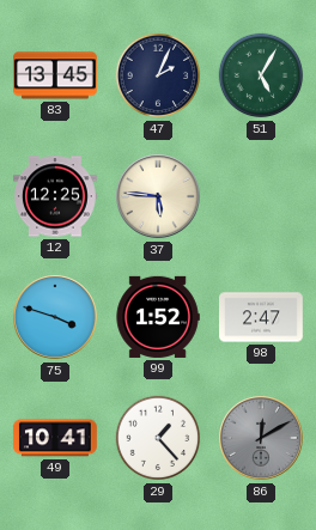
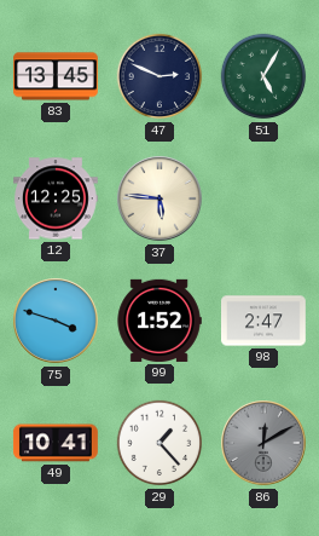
47: 2:04 -> 2:49 (159, 76)
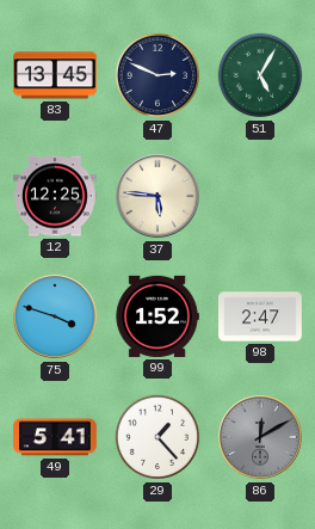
49: 10:41 -> 5:41 (55, 437)
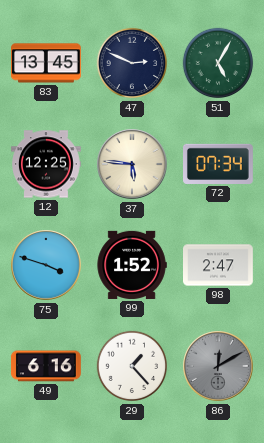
72: none -> 07:34 (219, 164)
49: 5:41 -> 6:16 (46, 366)
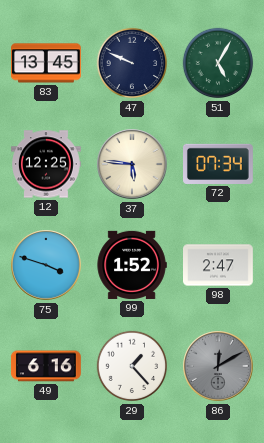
47: 2:49 -> 9:49 (132, 63)
